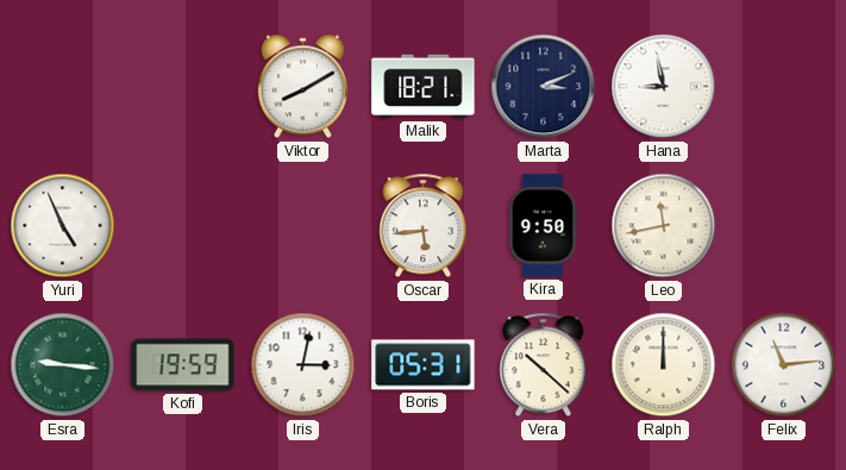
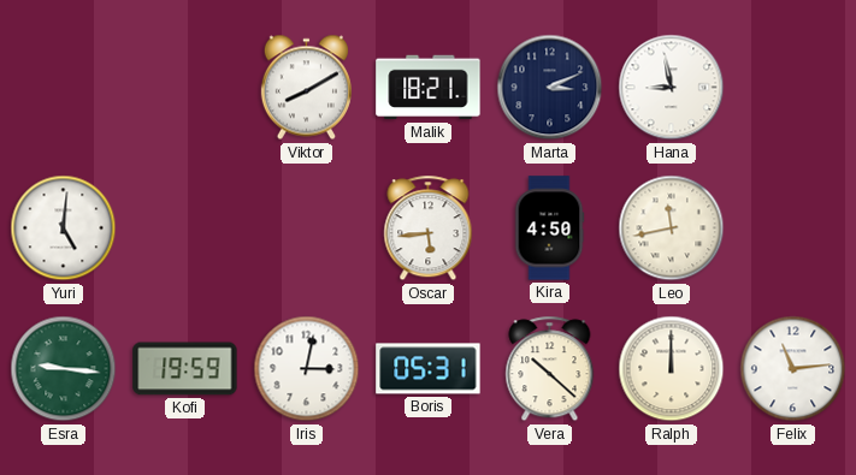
Yuri: 4:56 -> 5:01 (64, 228)
Kira: 9:50 -> 4:50 (549, 228)
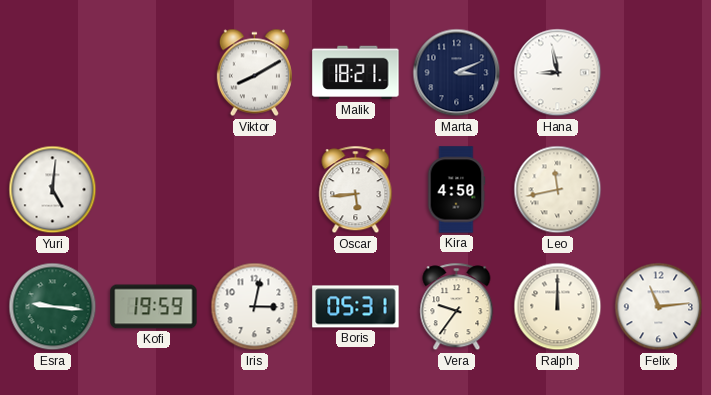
Vera: 10:22 -> 9:36 (457, 307)
